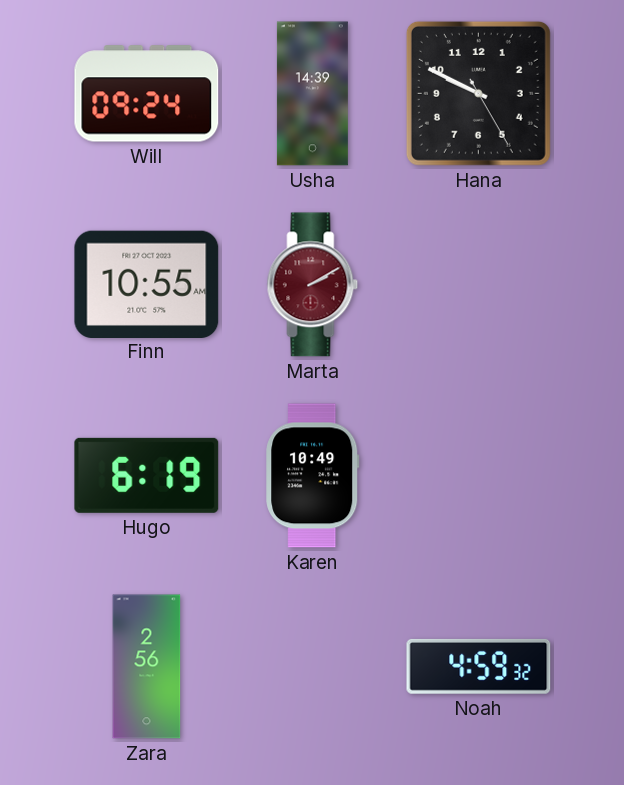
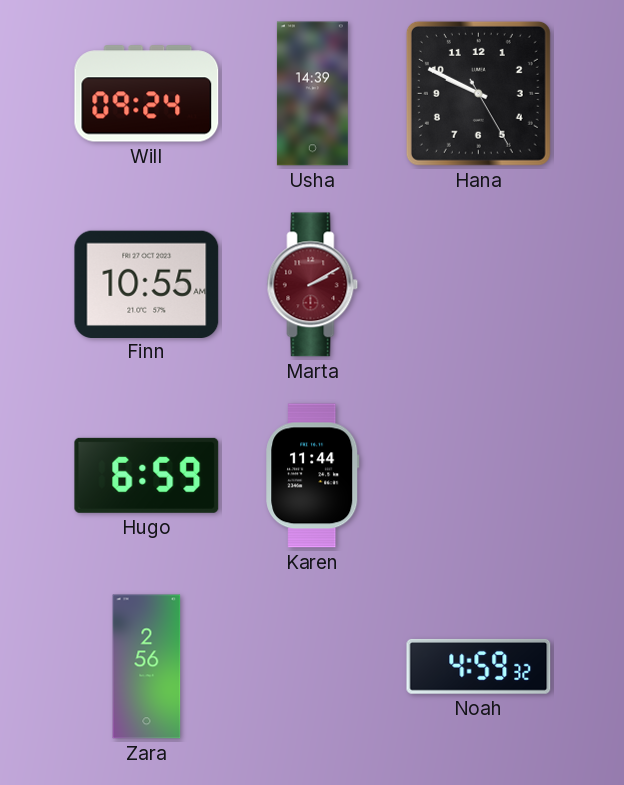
Hugo: 6:19 -> 6:59 (147, 475)
Karen: 10:49 -> 11:44 (313, 476)
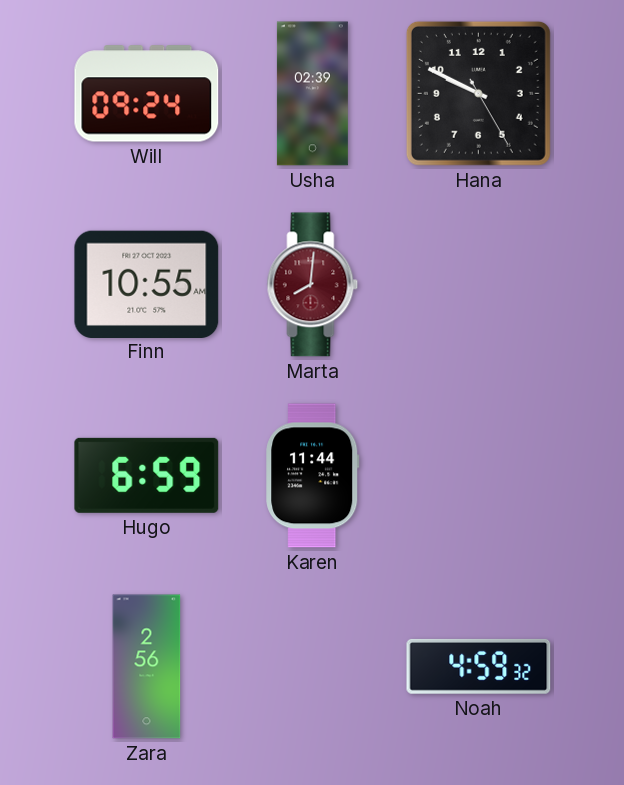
Usha: 14:39 -> 02:39 (312, 94)
Marta: 2:10 -> 8:01 (313, 285)
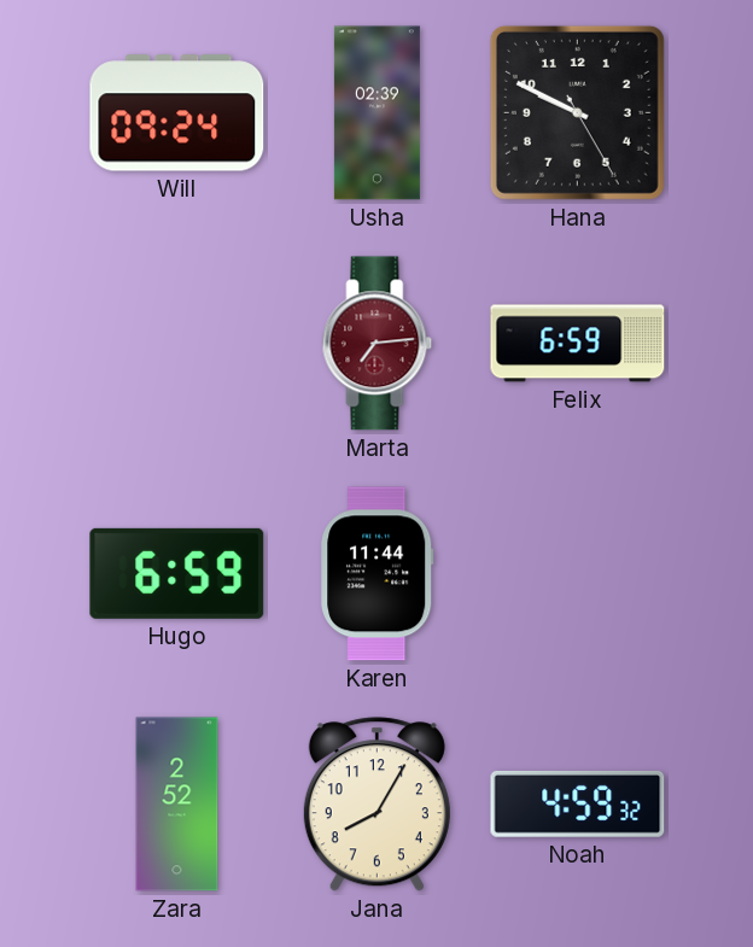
Finn: 10:55 -> none (147, 284)
Marta: 8:01 -> 7:14 (378, 344)
Felix: none -> 6:59 (578, 344)
Zara: 2:56 -> 2:52 (177, 805)
Jana: none -> 8:05 (376, 805)
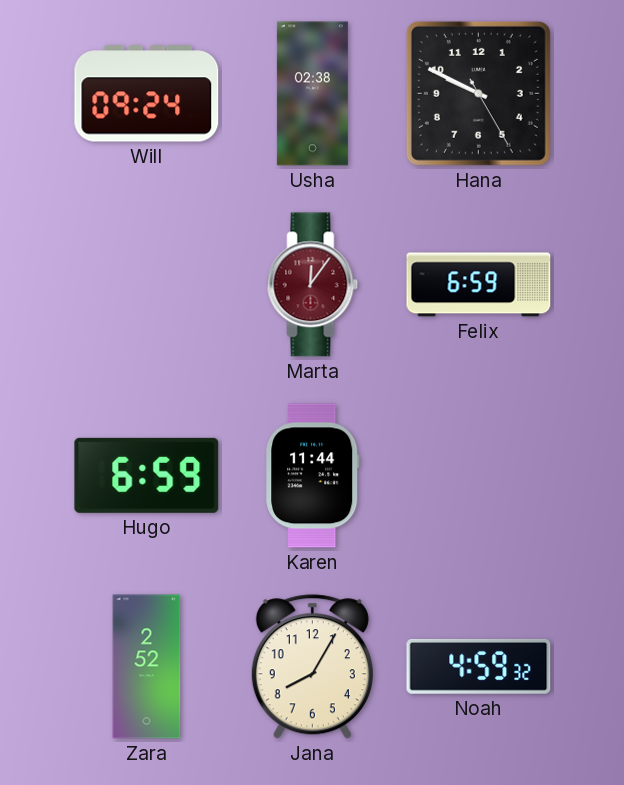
Usha: 02:39 -> 02:38 (312, 94)
Marta: 7:14 -> 12:06 (313, 285)
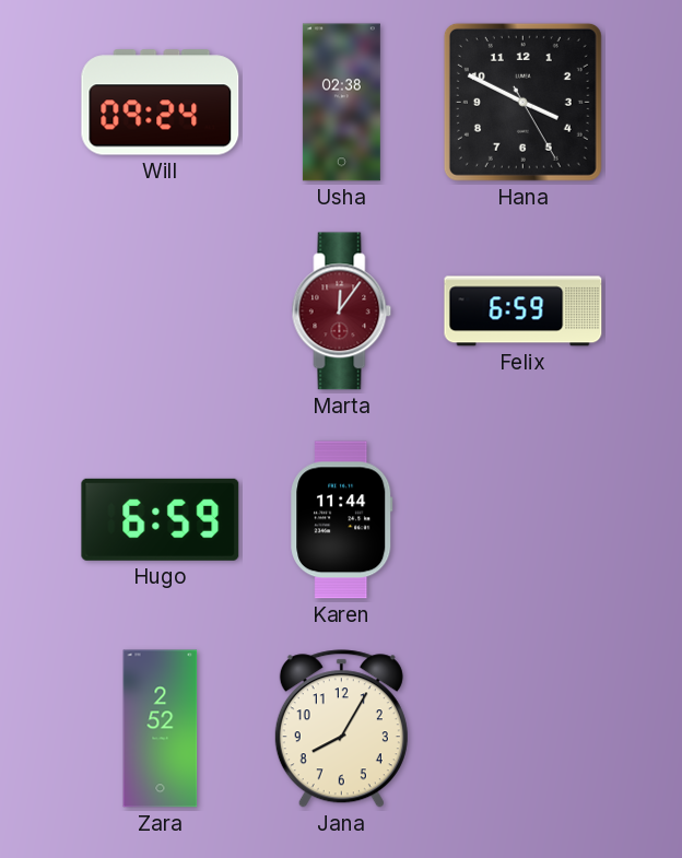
Hana: 9:49 -> 3:49 (522, 102)
Noah: 4:59 -> none (479, 666)
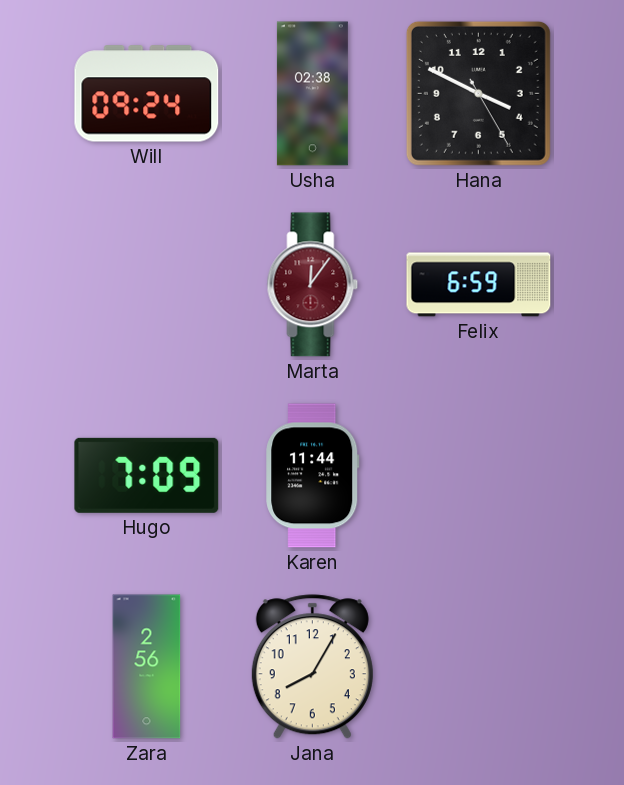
Hugo: 6:59 -> 7:09 (147, 475)
Zara: 2:52 -> 2:56 (147, 667)
